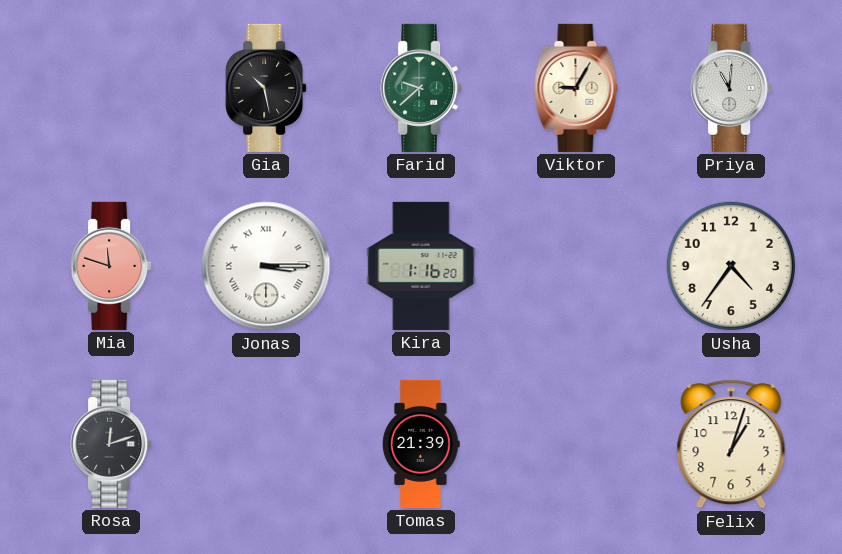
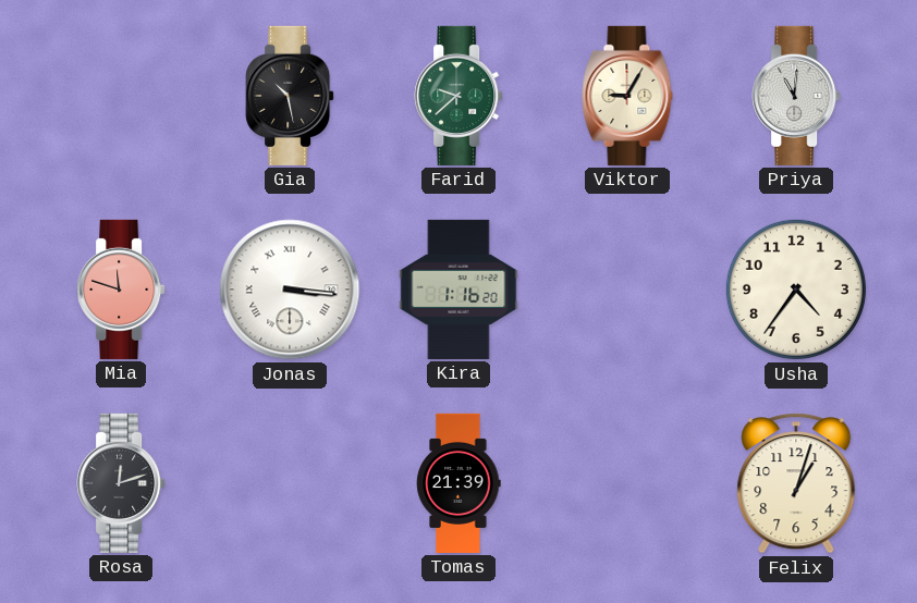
Jonas: 3:15 -> 3:16 (290, 290)
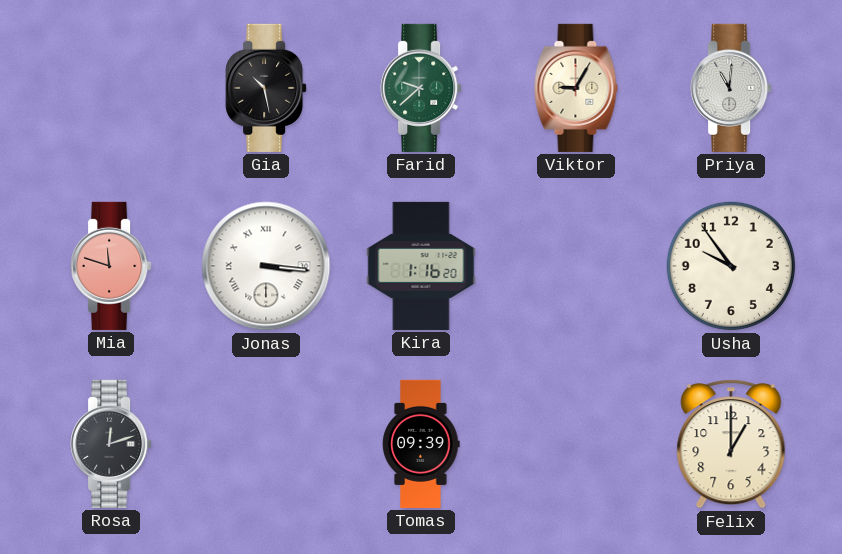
Usha: 4:36 -> 9:54 (731, 266)
Tomas: 21:39 -> 09:39 (421, 444)
Felix: 1:03 -> 1:00 (731, 444)
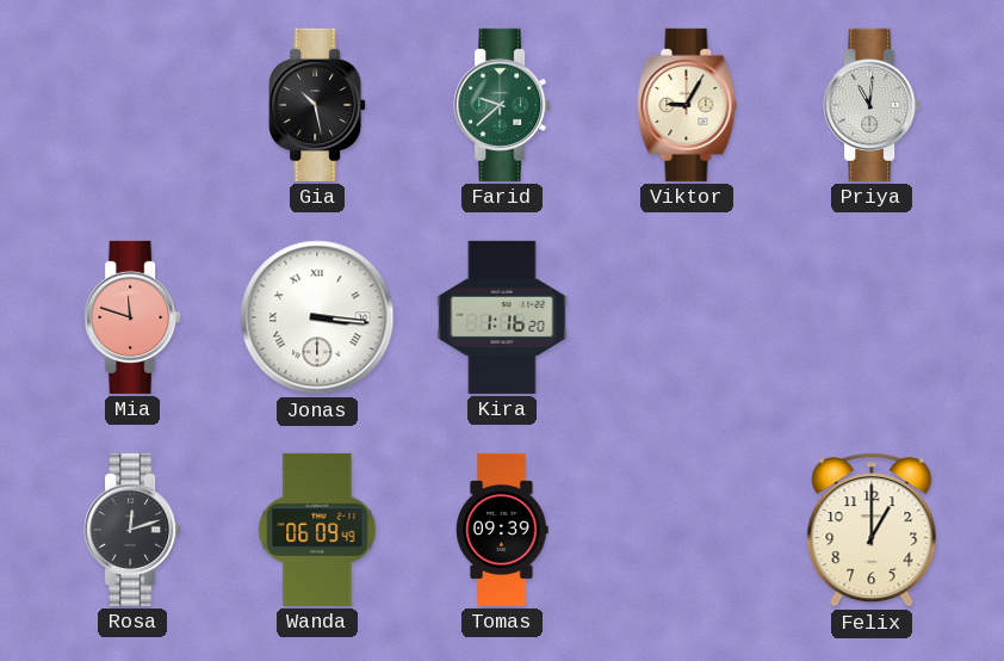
Usha: 9:54 -> none (731, 266)
Wanda: none -> 06:09 (317, 530)
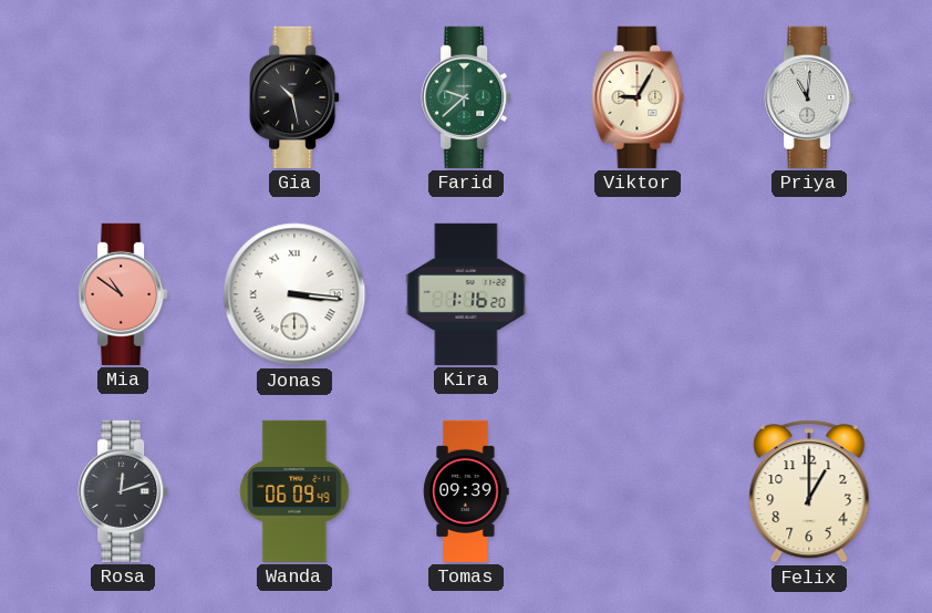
Mia: 11:48 -> 10:51 (123, 294)
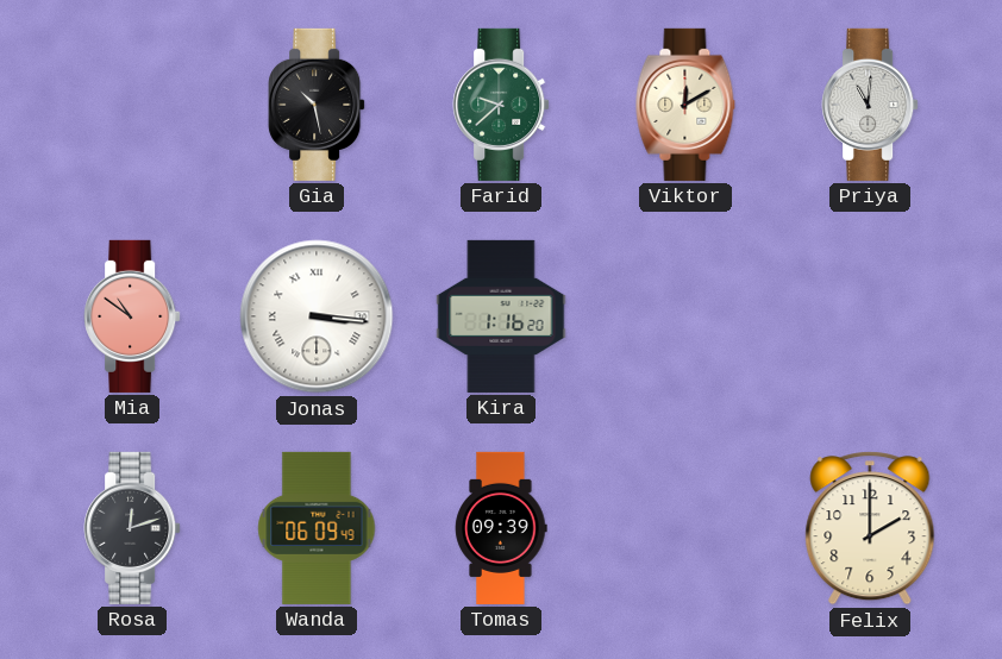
Viktor: 9:05 -> 12:10 (685, 105)
Felix: 1:00 -> 2:00 (870, 528)
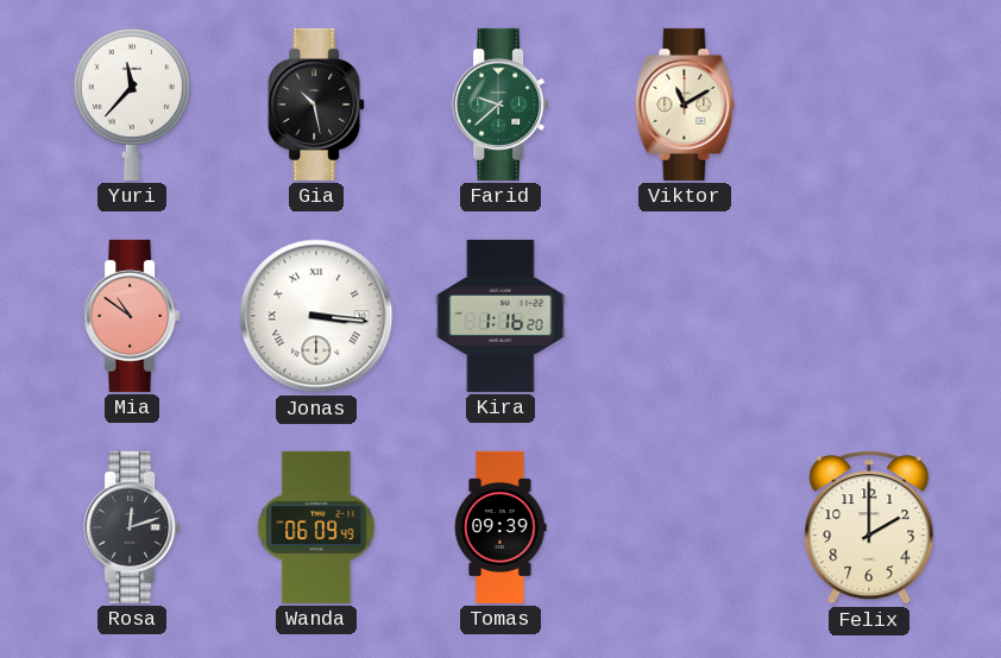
Yuri: none -> 11:37 (132, 103)
Viktor: 12:10 -> 11:10 (685, 105)
Priya: 11:01 -> none (870, 105)
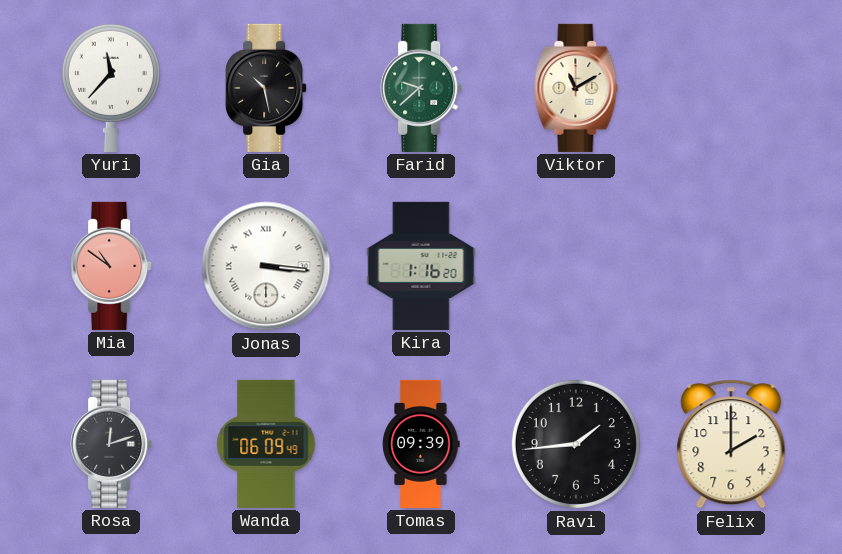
Ravi: none -> 1:44 (576, 444)
